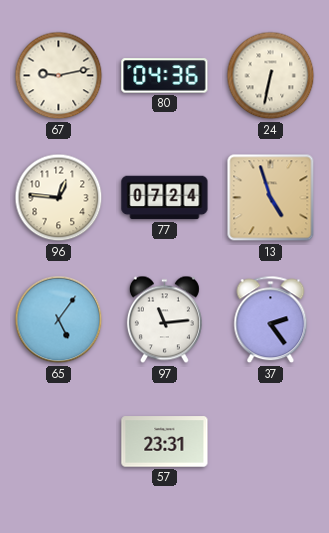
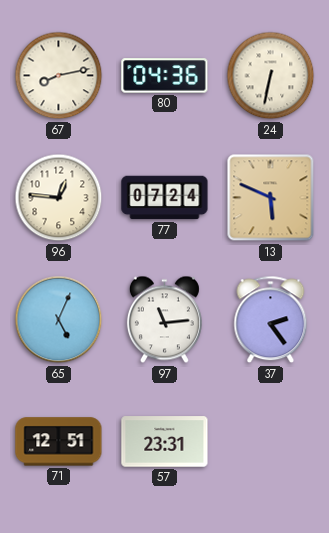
67: 9:13 -> 8:13 (59, 76)
13: 4:57 -> 5:49 (271, 198)
65: 5:06 -> 5:04 (59, 320)
71: none -> 12:51 (59, 442)
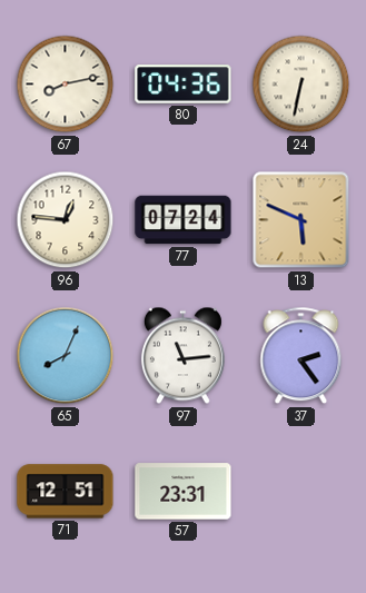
65: 5:04 -> 8:04 (66, 356)
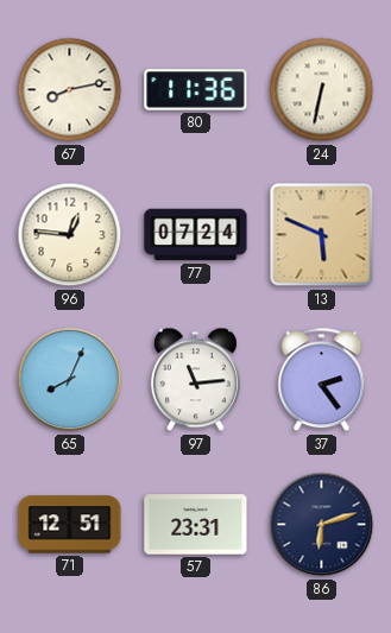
80: 04:36 -> 11:36 (196, 90)
86: none -> 6:12 (322, 525)
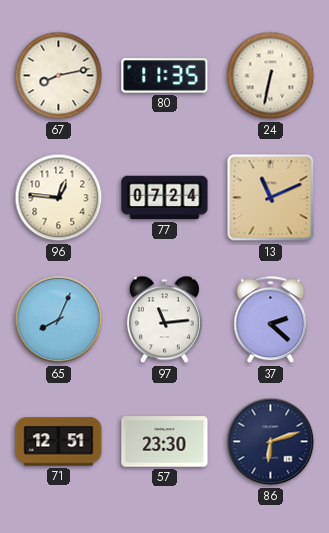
80: 11:36 -> 11:35 (165, 76)
13: 5:49 -> 11:11 (271, 198)
37: 2:24 -> 2:22 (271, 320)
57: 23:31 -> 23:30 (165, 442)
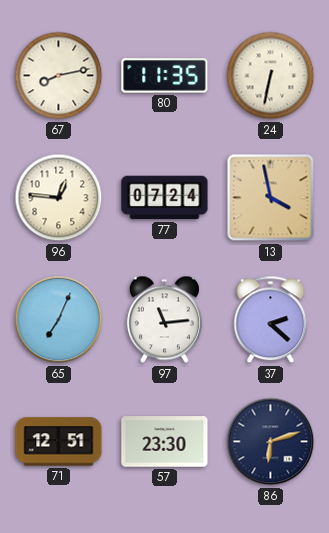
13: 11:11 -> 3:58 (271, 198)
65: 8:04 -> 7:04 (59, 320)
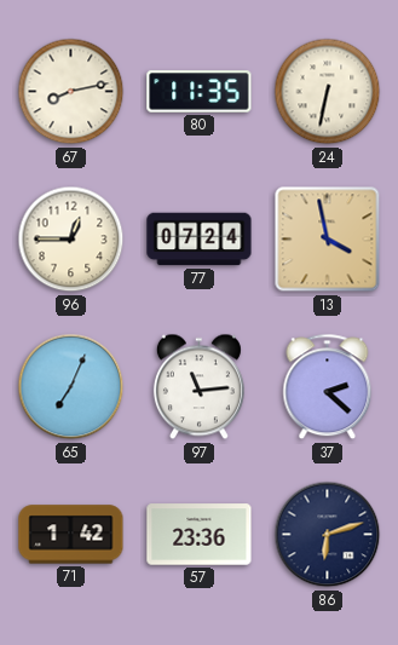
96: 12:46 -> 12:45 (71, 240)
71: 12:51 -> 1:42 (71, 535)
57: 23:30 -> 23:36 (200, 535)
